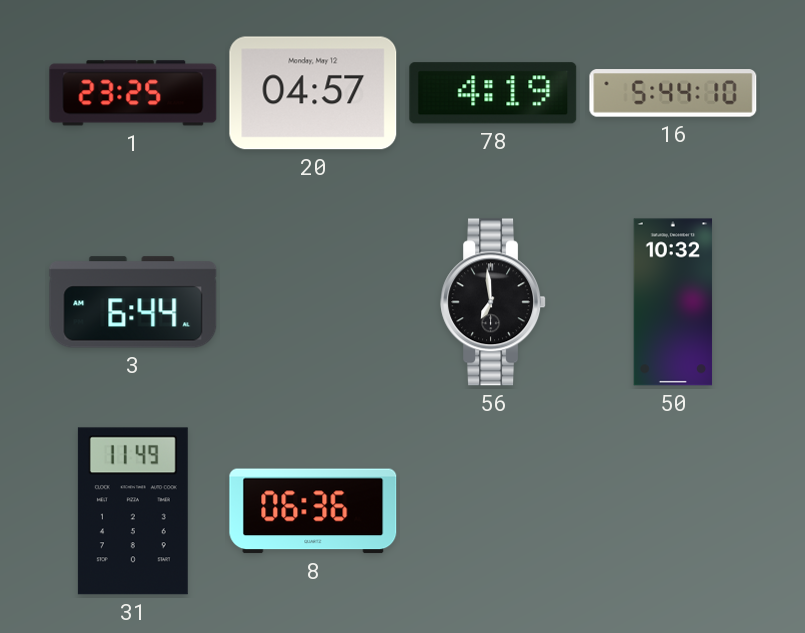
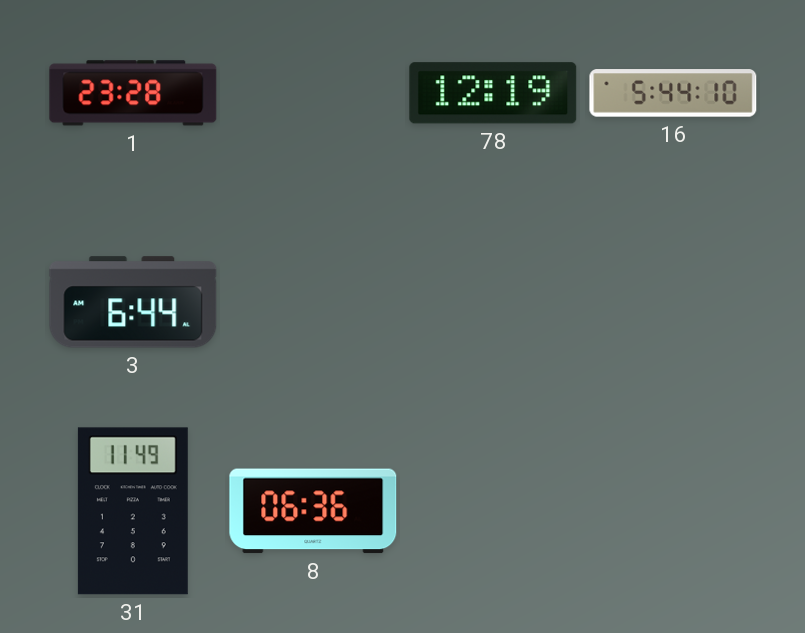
1: 23:25 -> 23:28 (133, 93)
20: 04:57 -> none (313, 93)
78: 4:19 -> 12:19 (493, 93)
56: 6:59 -> none (493, 302)
50: 10:32 -> none (673, 302)
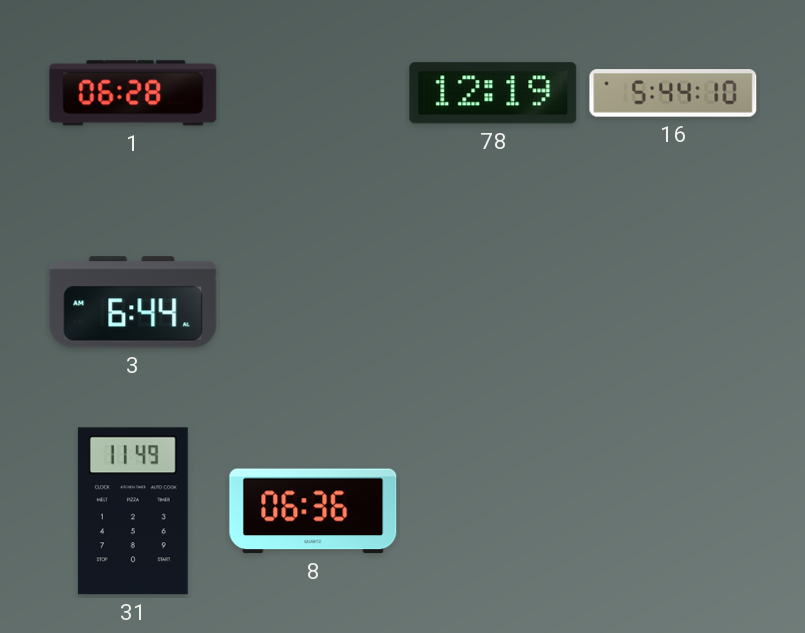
1: 23:28 -> 06:28 (133, 93)
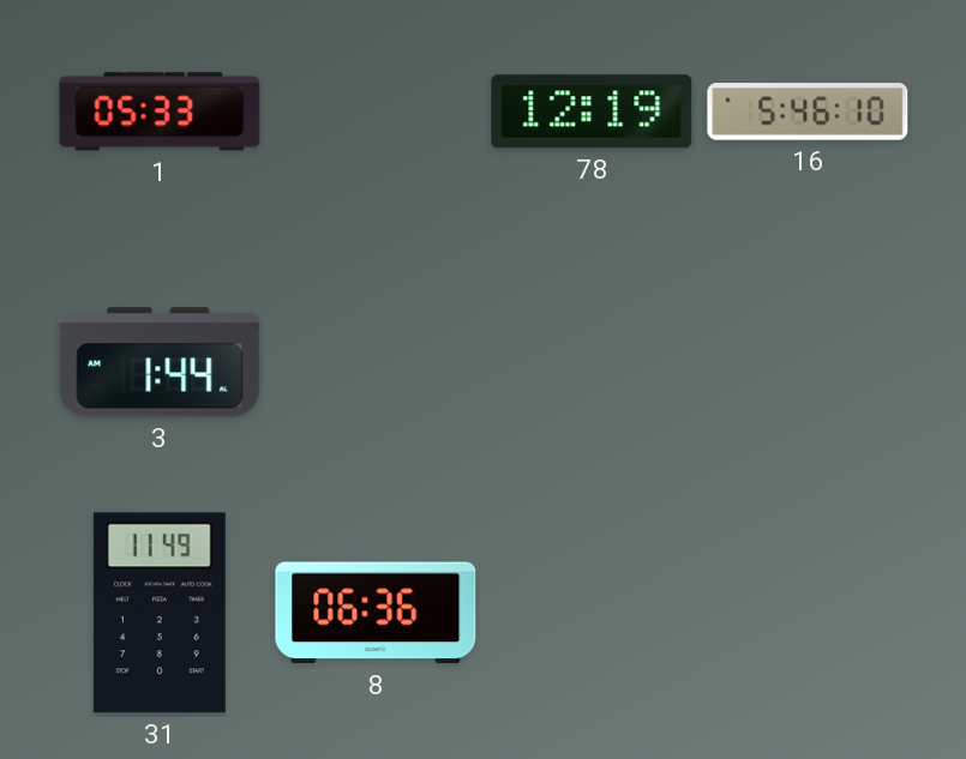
1: 06:28 -> 05:33 (160, 112)
16: 5:44 -> 5:46 (808, 112)
3: 6:44 -> 1:44 (160, 362)
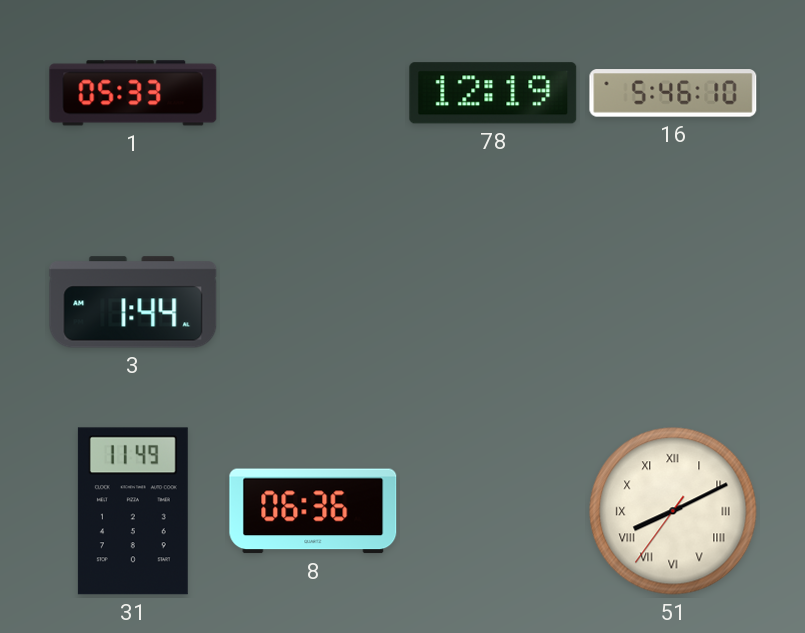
51: none -> 8:10 (673, 511)
